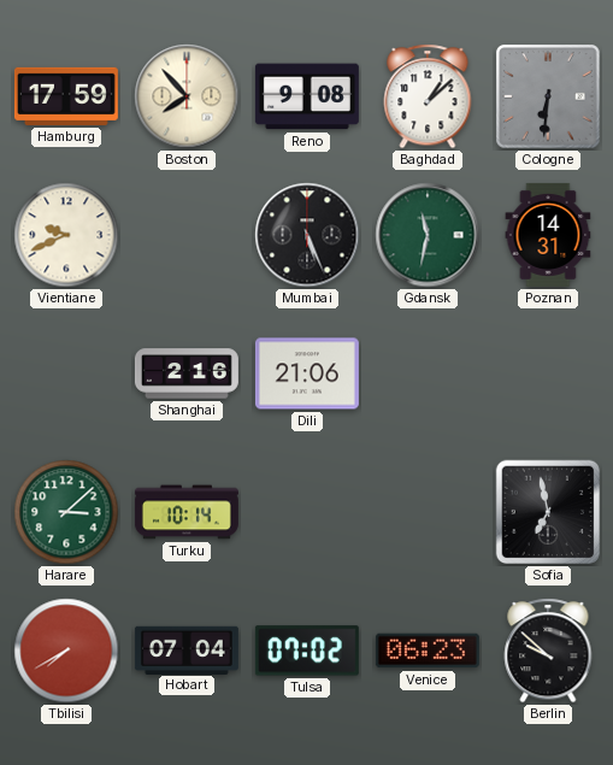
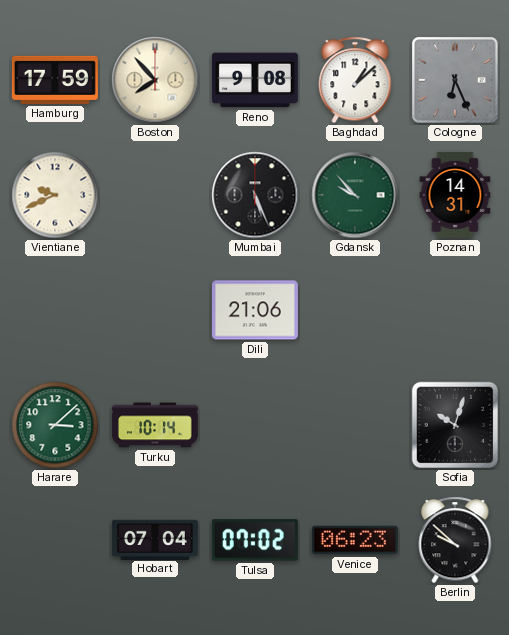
Cologne: 6:31 -> 6:26 (455, 80)
Gdansk: 11:32 -> 9:53 (355, 195)
Shanghai: 2:16 -> none (187, 373)
Sofia: 6:58 -> 10:03 (455, 425)
Tbilisi: 7:40 -> none (66, 651)
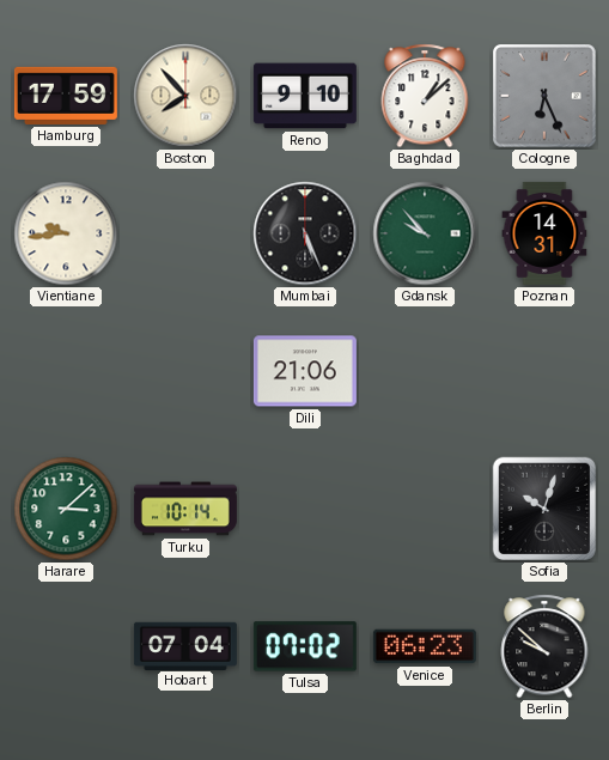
Reno: 9:08 -> 9:10 (305, 96)
Vientiane: 9:41 -> 9:44 (66, 233)
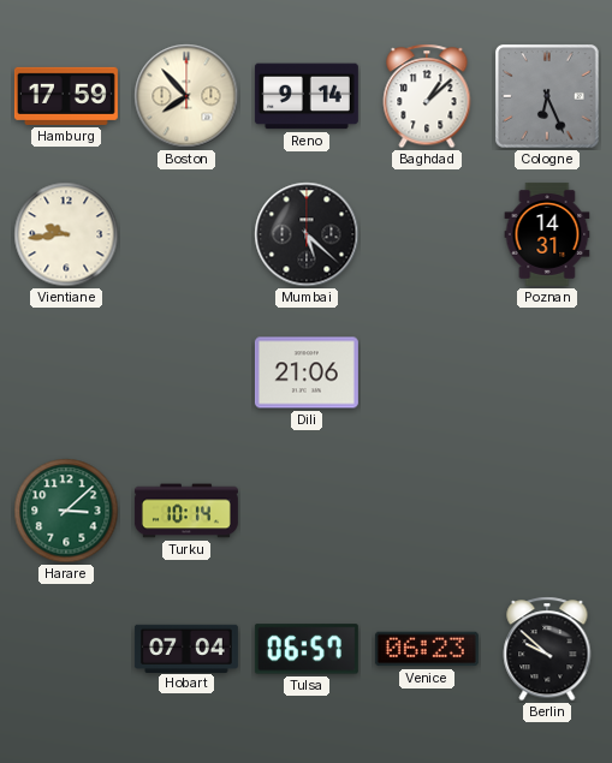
Reno: 9:10 -> 9:14 (307, 96)
Mumbai: 5:26 -> 5:22 (307, 234)
Gdansk: 9:53 -> none (425, 233)
Sofia: 10:03 -> none (544, 509)
Tulsa: 07:02 -> 06:57 (307, 649)
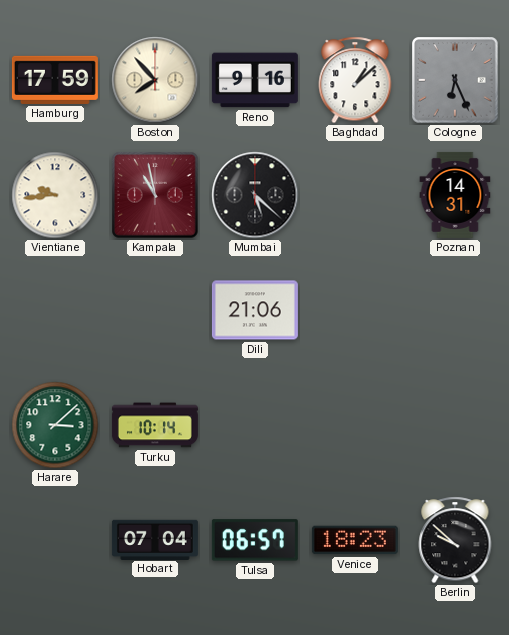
Reno: 9:14 -> 9:16 (255, 80)
Kampala: none -> 10:58 (155, 195)
Venice: 06:23 -> 18:23 (355, 540)
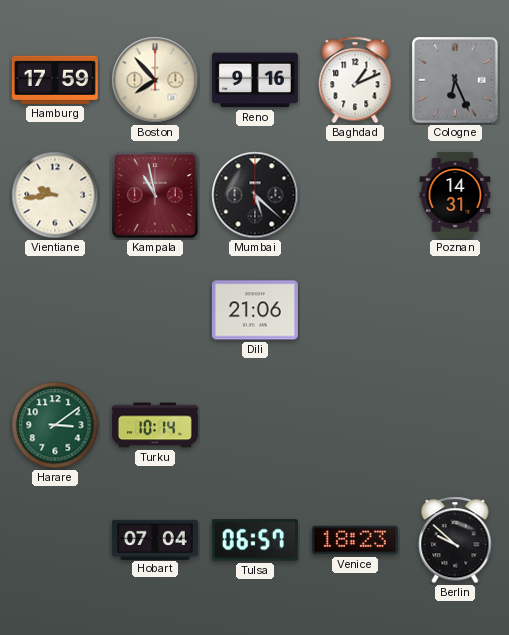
Baghdad: 1:08 -> 1:11 (355, 80)
Harare: 3:08 -> 3:09 (55, 425)
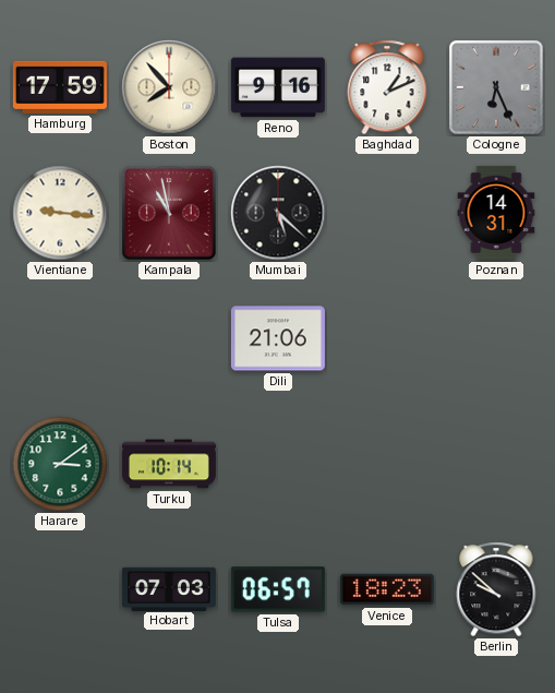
Vientiane: 9:44 -> 9:16 (60, 213)
Hobart: 07:04 -> 07:03 (169, 588)
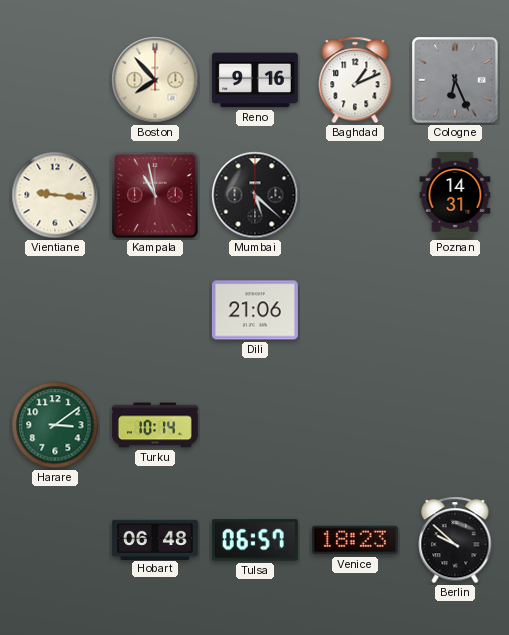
Hamburg: 17:59 -> none (60, 87)
Hobart: 07:03 -> 06:48 (155, 539)
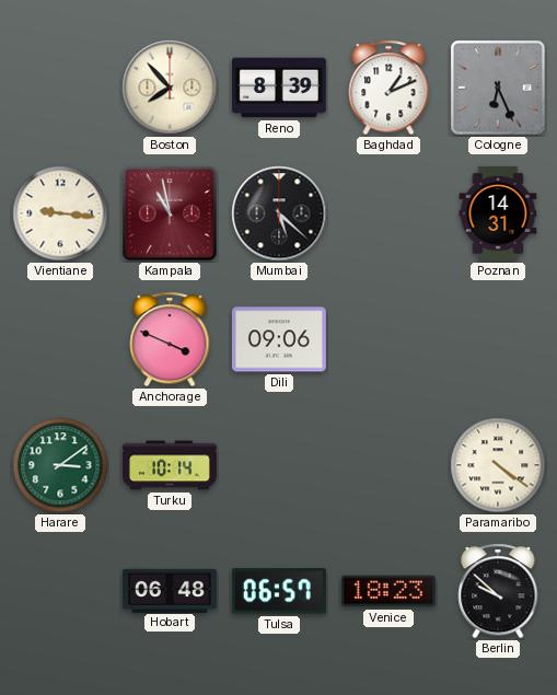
Reno: 9:16 -> 8:39 (279, 88)
Anchorage: none -> 3:49 (170, 339)
Dili: 21:06 -> 09:06 (279, 339)
Paramaribo: none -> 4:21 (498, 465)
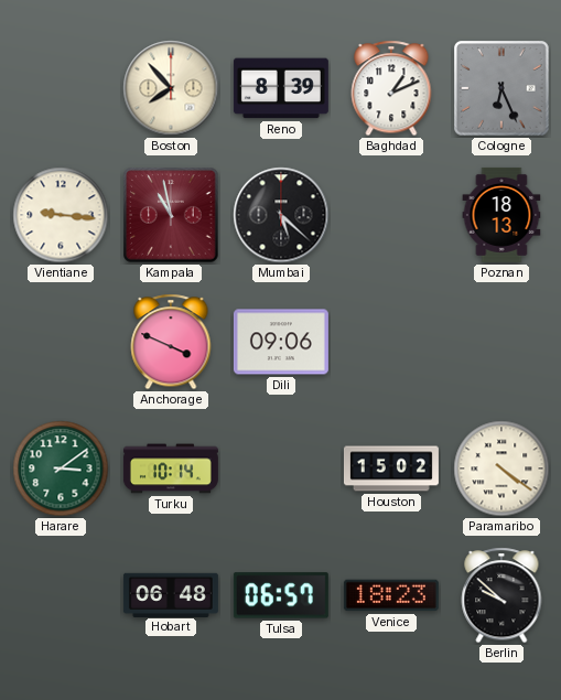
Poznan: 14:31 -> 18:13 (501, 215)
Houston: none -> 15:02 (391, 469)
